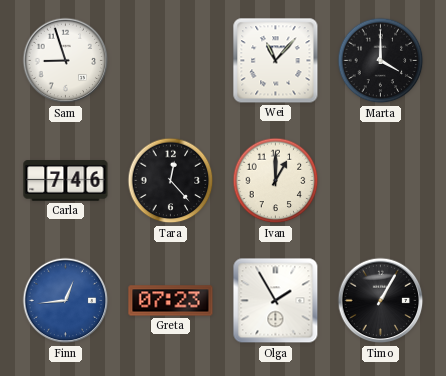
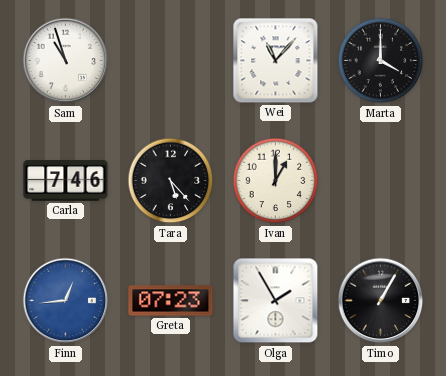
Sam: 8:57 -> 10:57 (66, 61)
Tara: 12:23 -> 5:23 (171, 181)
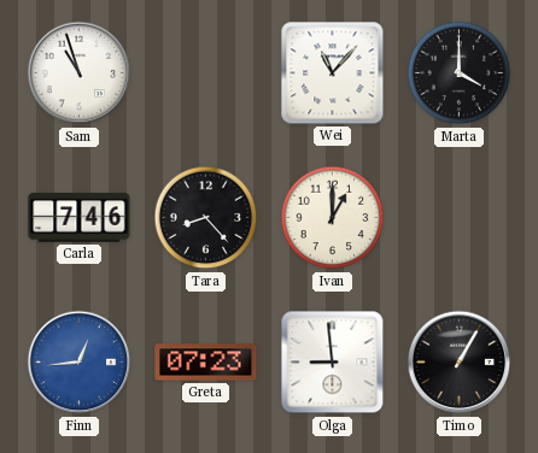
Tara: 5:23 -> 8:23 (206, 218)
Olga: 1:55 -> 8:59 (333, 363)
